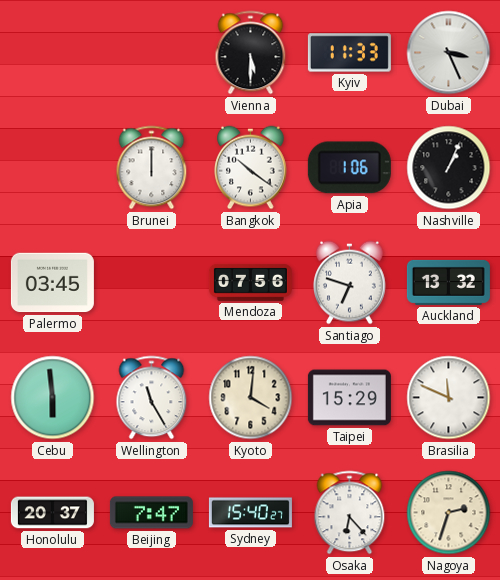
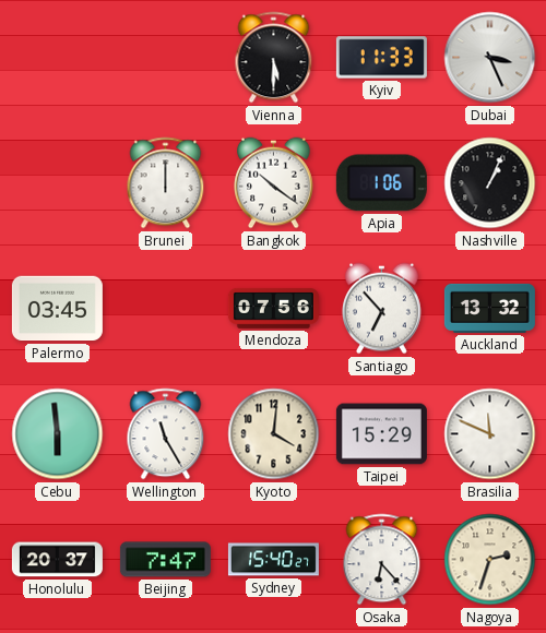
Santiago: 6:48 -> 6:53 (382, 309)
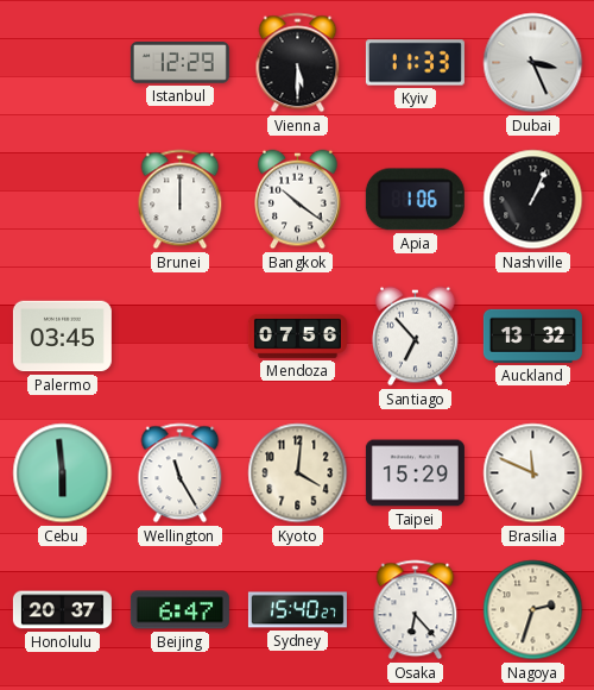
Istanbul: none -> 12:29 (179, 63)
Beijing: 7:47 -> 6:47 (179, 610)
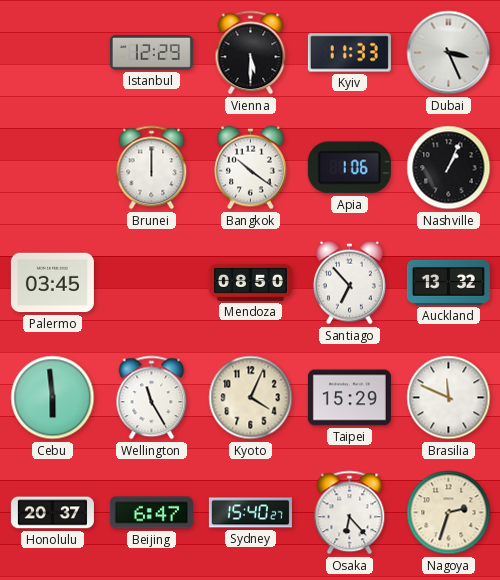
Mendoza: 07:56 -> 08:50 (250, 282)
Kyoto: 4:01 -> 4:04 (251, 398)
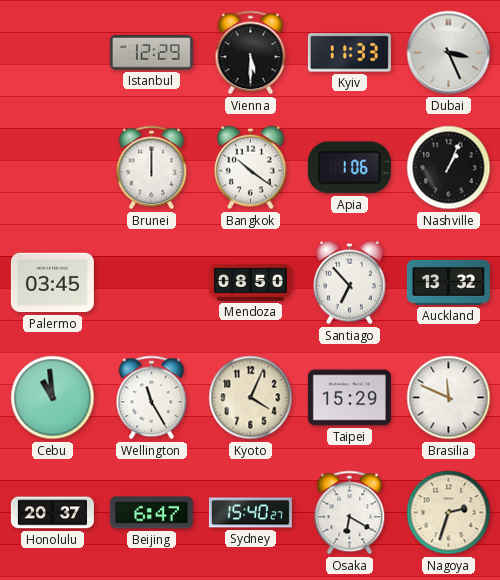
Cebu: 5:59 -> 10:59 (53, 398)
Osaka: 6:23 -> 6:20 (350, 513)
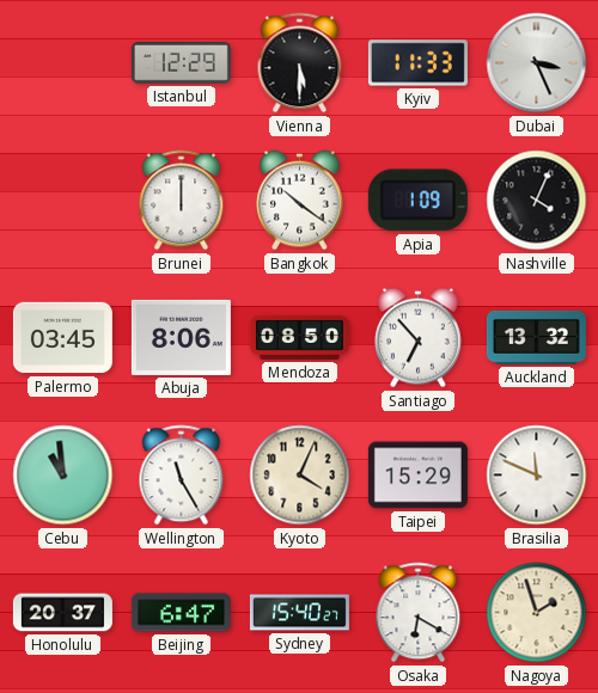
Apia: 1:06 -> 1:09 (417, 201)
Nashville: 1:04 -> 4:04 (537, 201)
Abuja: none -> 8:06 (181, 337)
Nagoya: 2:33 -> 1:57 (537, 613)
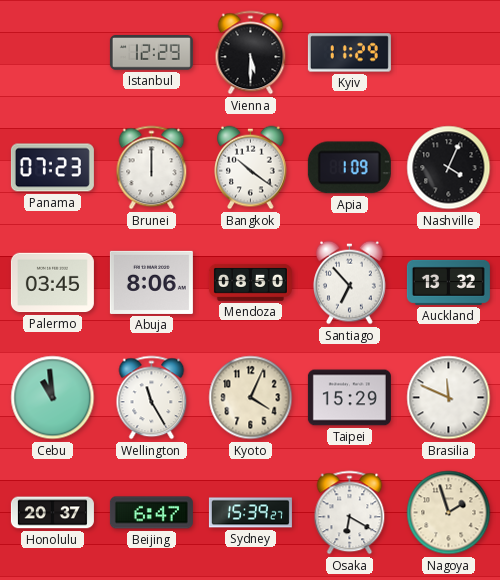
Kyiv: 11:33 -> 11:29 (349, 53)
Dubai: 3:26 -> none (537, 63)
Panama: none -> 07:23 (52, 168)
Sydney: 15:40 -> 15:39 (250, 513)
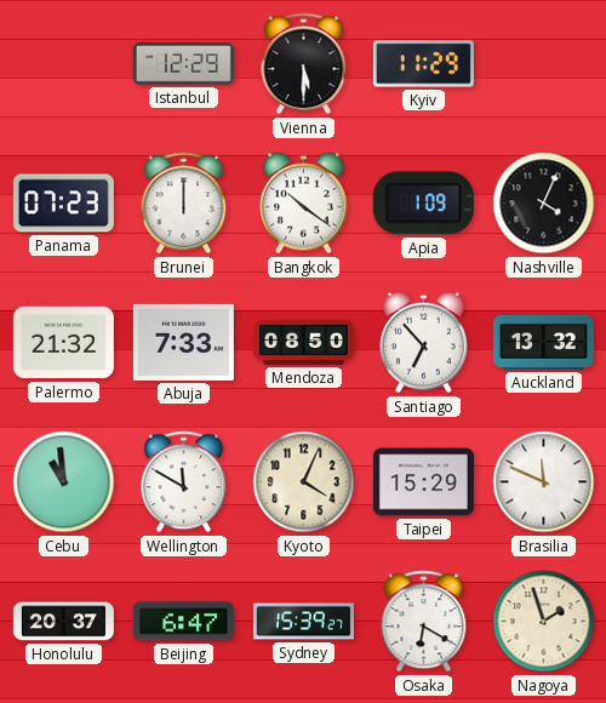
Palermo: 03:45 -> 21:32 (63, 343)
Abuja: 8:06 -> 7:33 (183, 342)
Wellington: 11:25 -> 11:50 (184, 482)
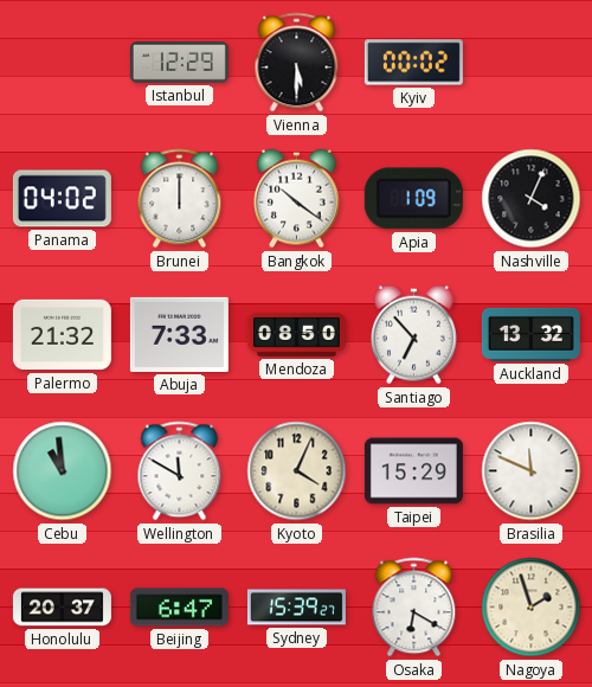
Kyiv: 11:29 -> 00:02 (413, 63)
Panama: 07:23 -> 04:02 (62, 199)
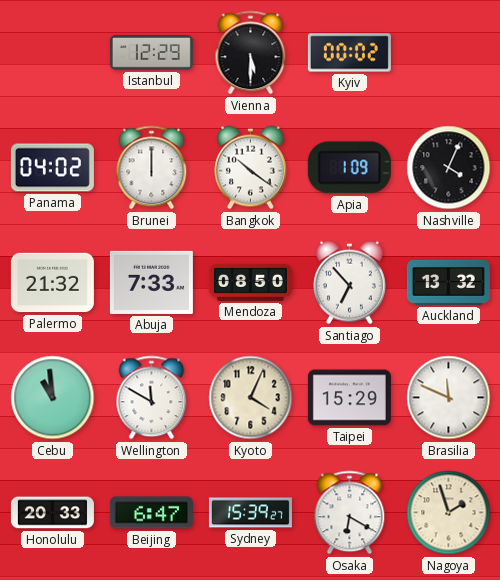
Honolulu: 20:37 -> 20:33 (52, 513)
